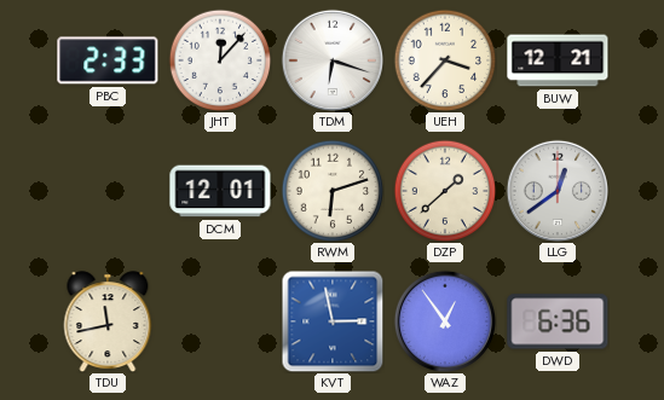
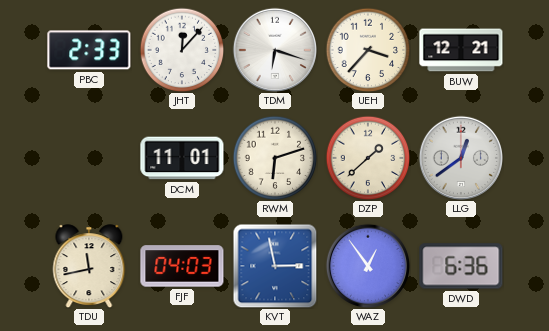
DCM: 12:01 -> 11:01 (182, 158)
FJF: none -> 04:03 (182, 266)
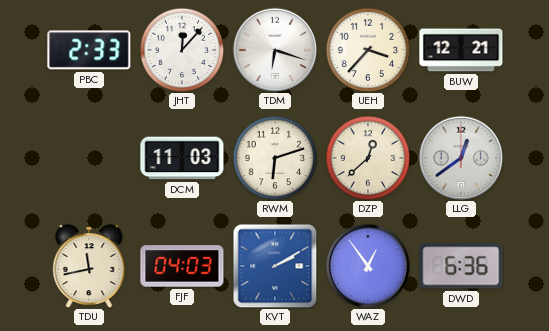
DCM: 11:01 -> 11:03 (182, 158)
DZP: 1:38 -> 12:38 (368, 158)
KVT: 2:58 -> 2:10 (275, 266)
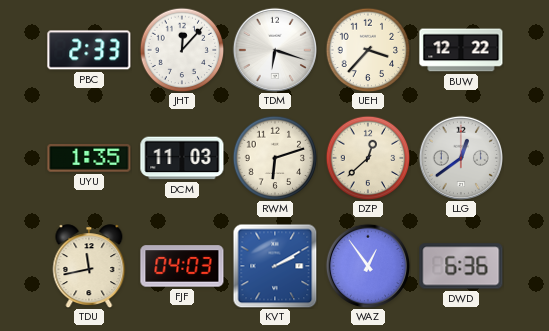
BUW: 12:21 -> 12:22 (461, 50)
UYU: none -> 1:35 (89, 159)
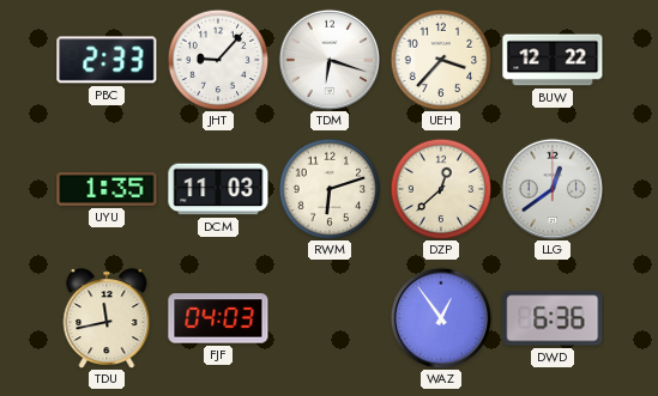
JHT: 12:07 -> 9:07 (218, 60)
KVT: 2:10 -> none (275, 266)
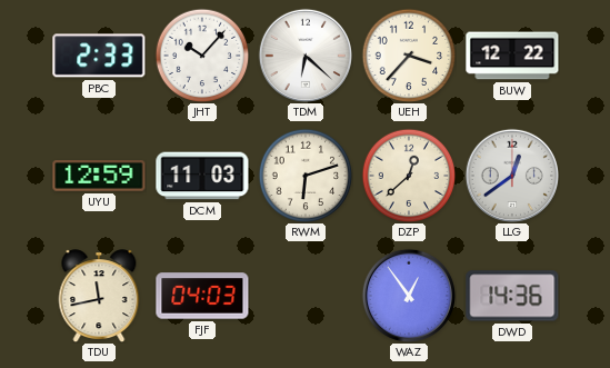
JHT: 9:07 -> 10:07 (202, 56)
TDM: 6:18 -> 6:22 (304, 54)
UYU: 1:35 -> 12:59 (99, 177)
DWD: 6:36 -> 14:36 (512, 296)
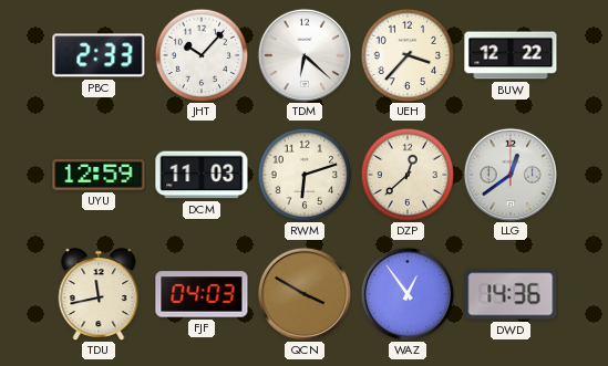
QCN: none -> 3:50 (303, 293)
